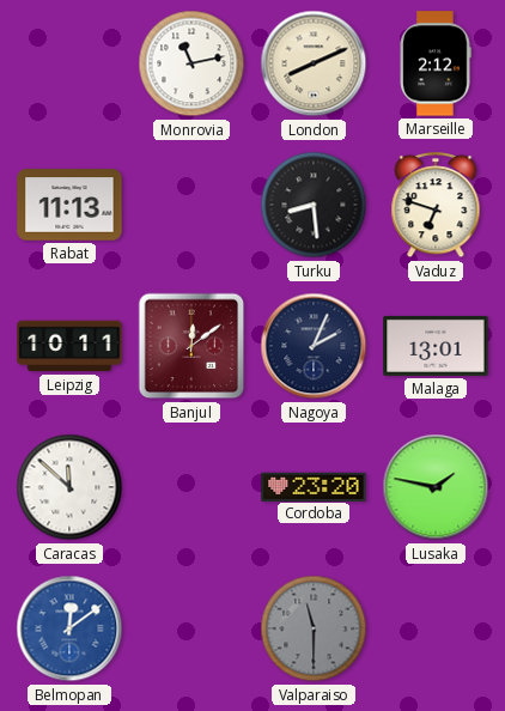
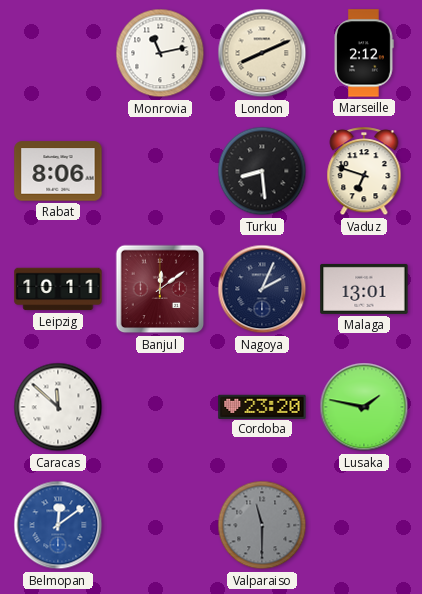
Rabat: 11:13 -> 8:06 (58, 171)
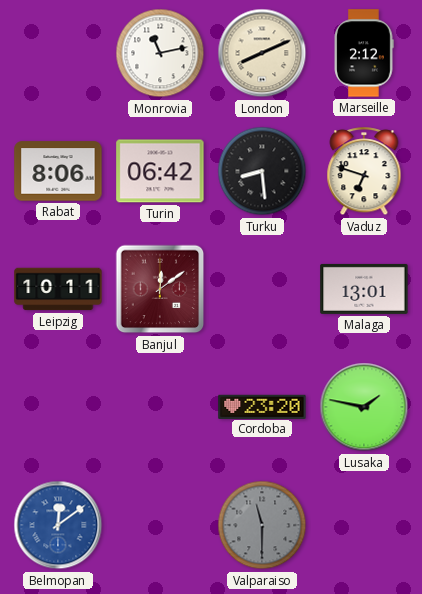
Turin: none -> 06:42 (160, 171)
Nagoya: 2:04 -> none (262, 289)
Caracas: 11:52 -> none (58, 407)
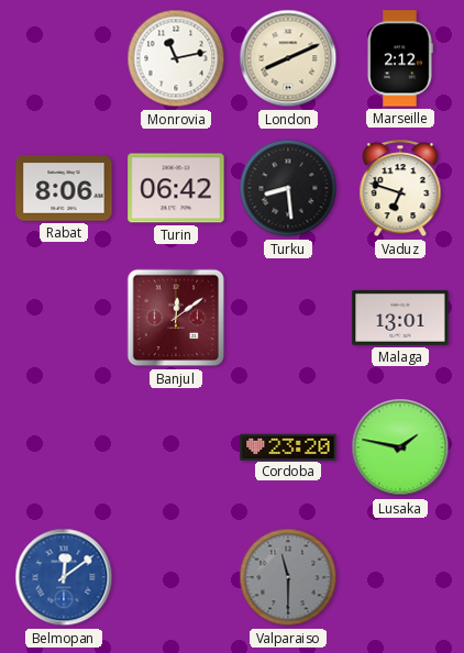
Leipzig: 10:11 -> none (58, 289)
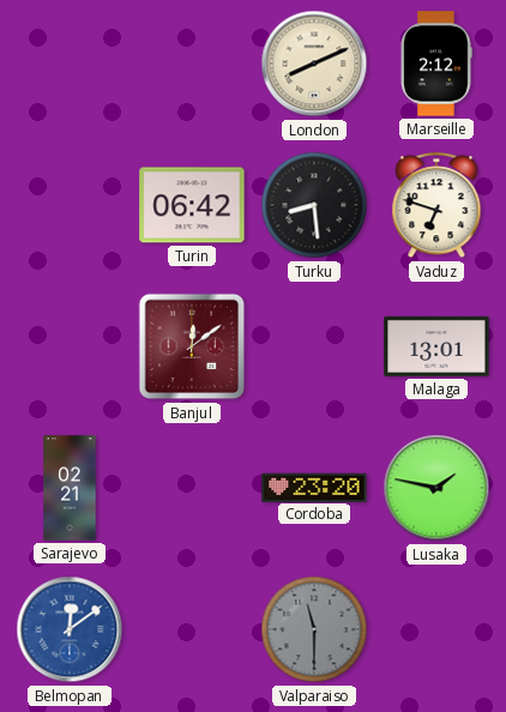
Monrovia: 11:13 -> none (176, 58)
Rabat: 8:06 -> none (64, 188)
Sarajevo: none -> 02:21 (70, 488)
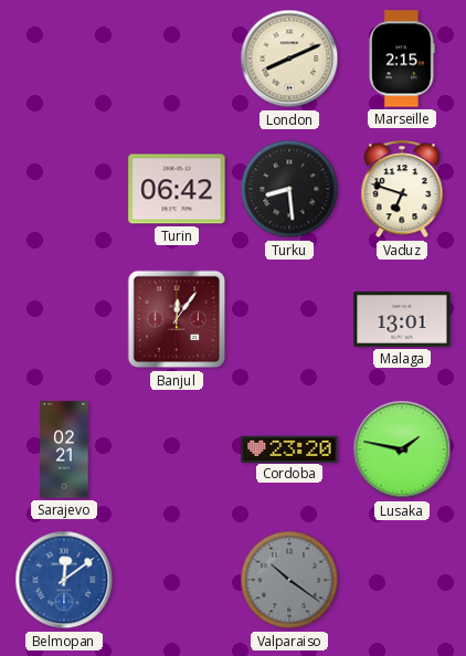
Marseille: 2:12 -> 2:15 (402, 59)
Banjul: 12:09 -> 12:06 (177, 319)
Valparaiso: 11:30 -> 10:21 (289, 580)
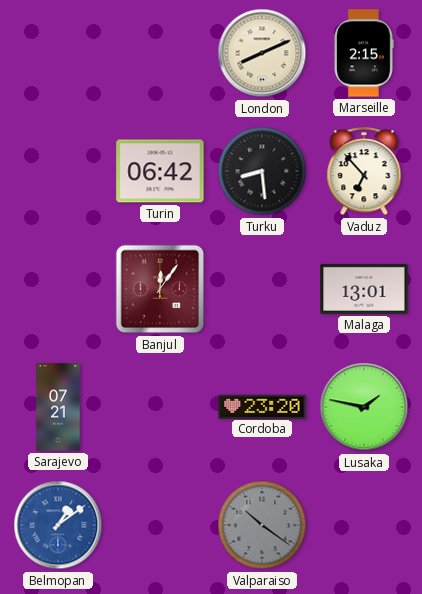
Vaduz: 6:48 -> 6:53 (364, 172)
Sarajevo: 02:21 -> 07:21 (58, 407)
Belmopan: 12:09 -> 1:09 (58, 525)
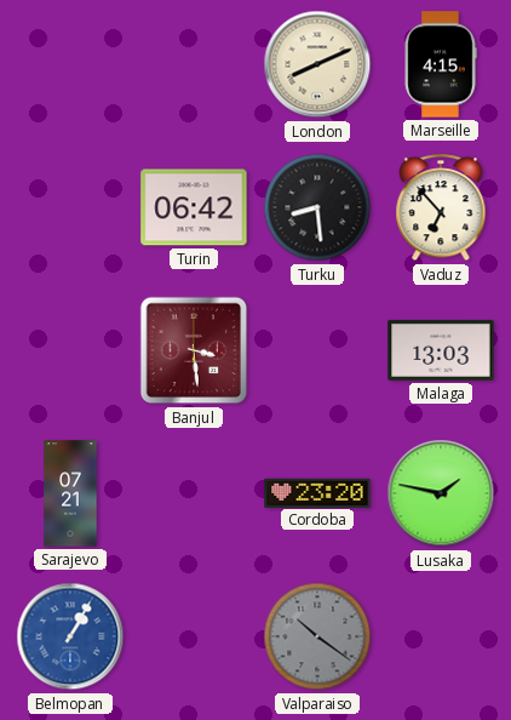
Marseille: 2:15 -> 4:15 (441, 64)
Banjul: 12:06 -> 3:29 (194, 350)
Malaga: 13:01 -> 13:03 (441, 350)
Belmopan: 1:09 -> 1:05 (70, 636)
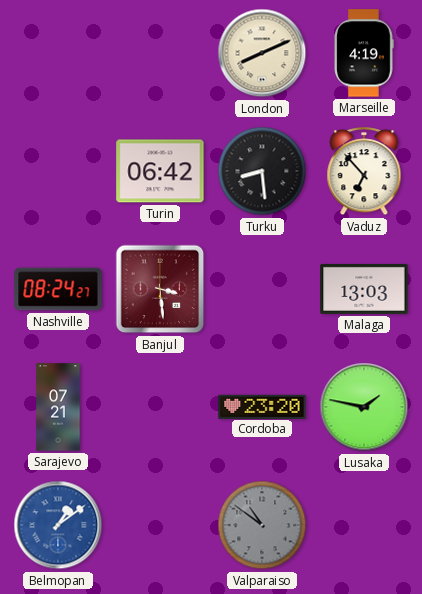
Marseille: 4:15 -> 4:19 (364, 53)
Nashville: none -> 08:24 (58, 289)
Belmopan: 1:05 -> 1:09 (58, 525)
Valparaiso: 10:21 -> 10:51 (262, 525)
